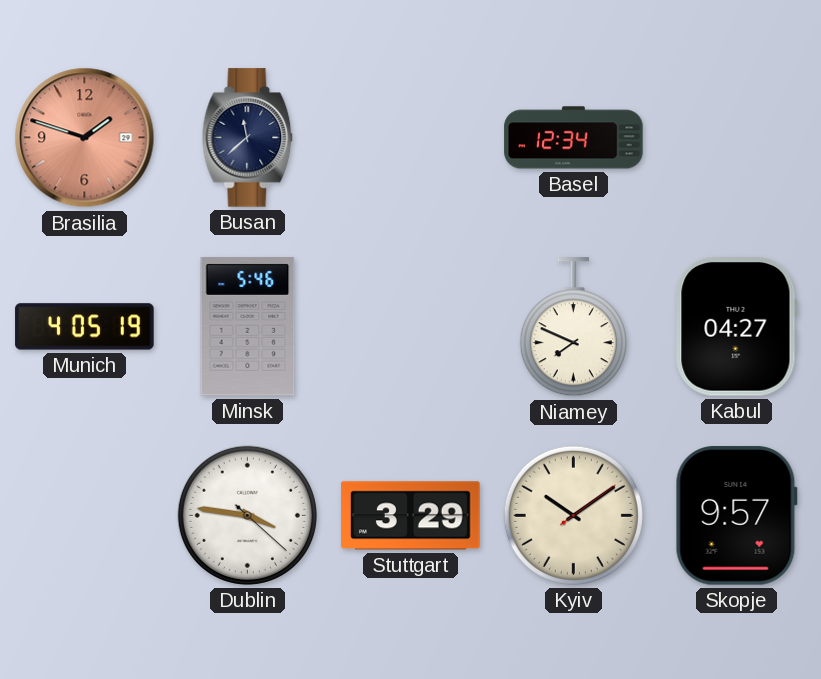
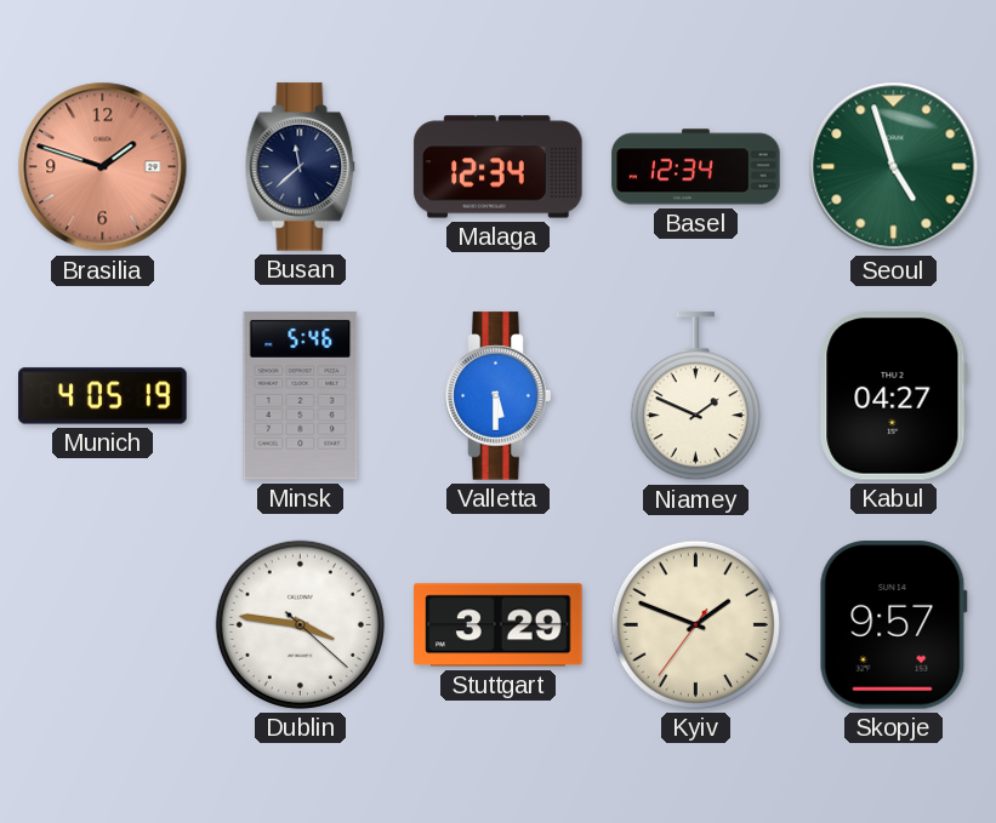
Malaga: none -> 12:34 (499, 167)
Seoul: none -> 4:57 (894, 167)
Valletta: none -> 5:30 (499, 396)
Niamey: 7:49 -> 1:49 (695, 396)
Kyiv: 10:09 -> 1:48 (695, 624)
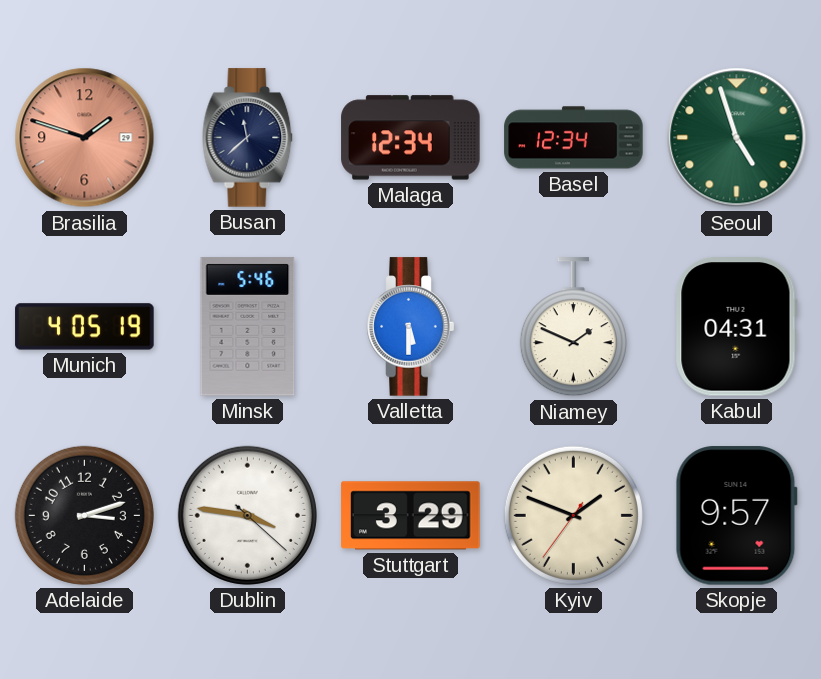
Kabul: 04:27 -> 04:31 (736, 327)
Adelaide: none -> 3:12 (84, 515)
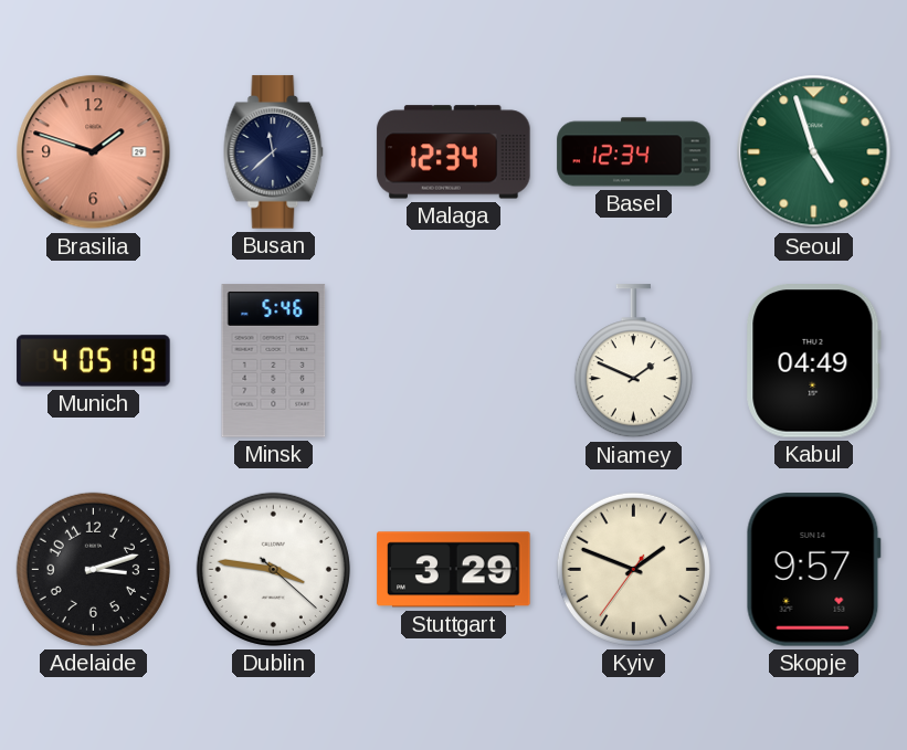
Valletta: 5:30 -> none (411, 327)
Kabul: 04:31 -> 04:49 (813, 361)
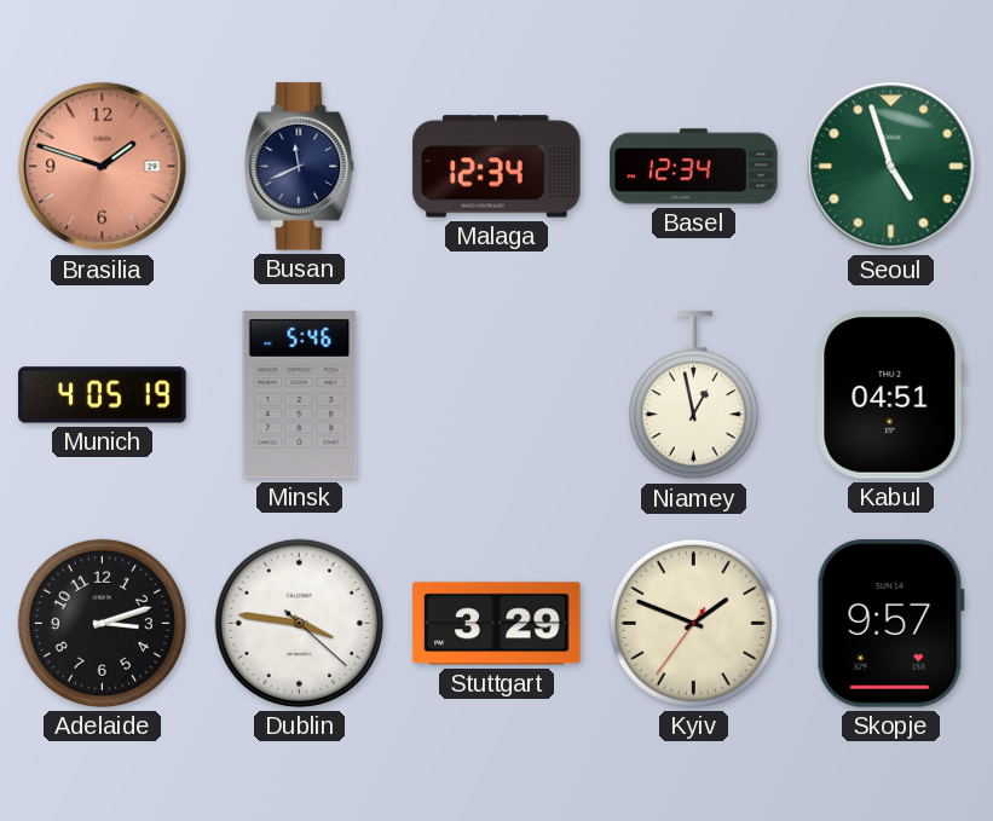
Busan: 11:38 -> 11:41 (300, 167)
Niamey: 1:49 -> 12:58 (693, 395)
Kabul: 04:49 -> 04:51 (890, 395)
